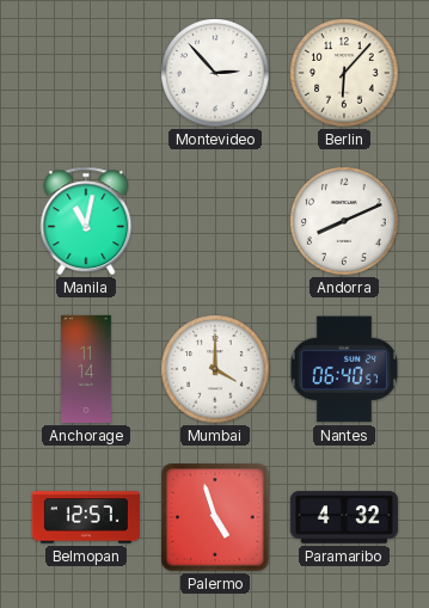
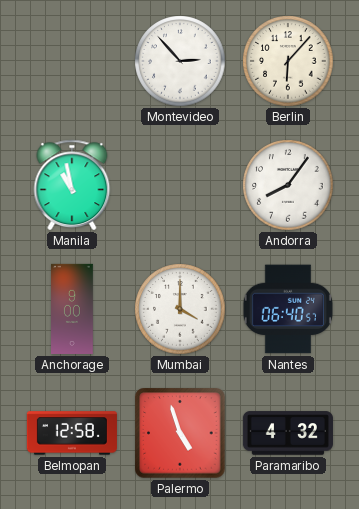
Manila: 11:02 -> 10:58 (72, 185)
Andorra: 8:11 -> 8:06 (288, 185)
Anchorage: 11:14 -> 9:00 (73, 309)
Belmopan: 12:57 -> 12:58 (72, 433)
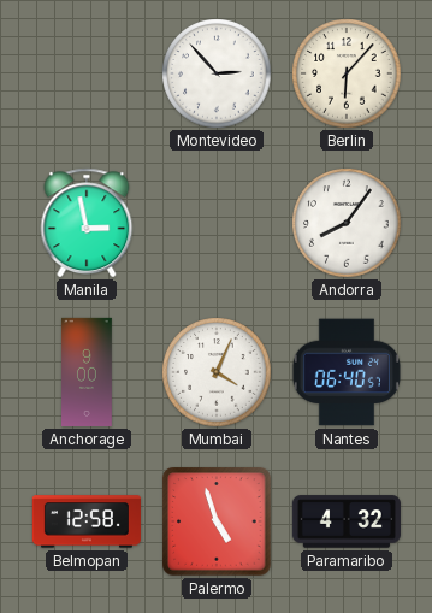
Manila: 10:58 -> 2:58 (87, 223)
Mumbai: 4:00 -> 4:04 (217, 372)
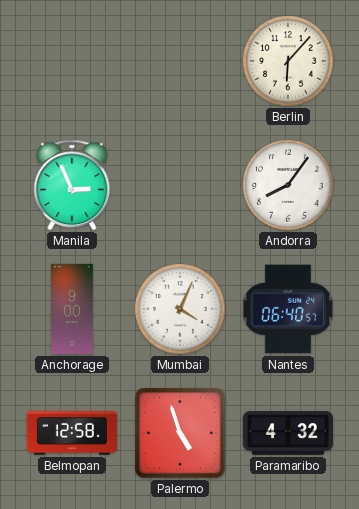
Montevideo: 2:53 -> none (217, 73)
Manila: 2:58 -> 2:56 (72, 185)
